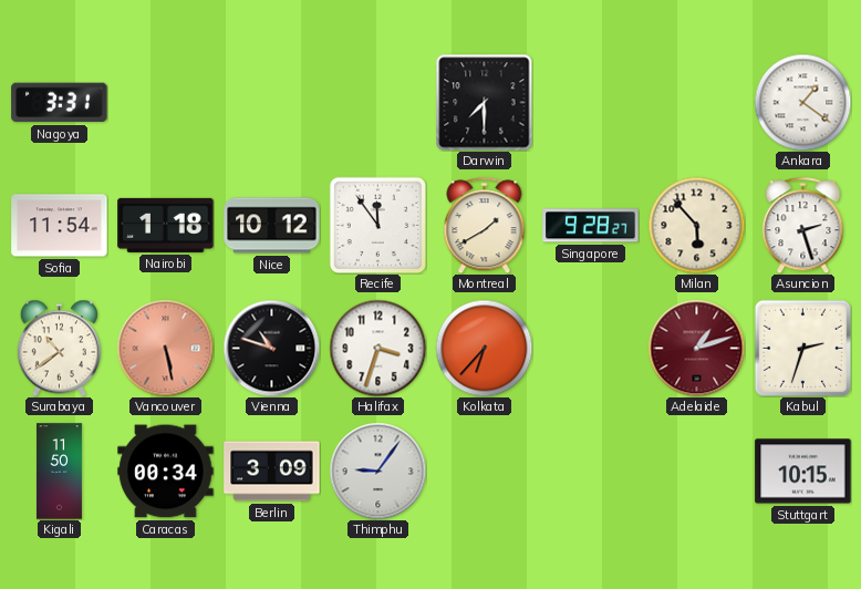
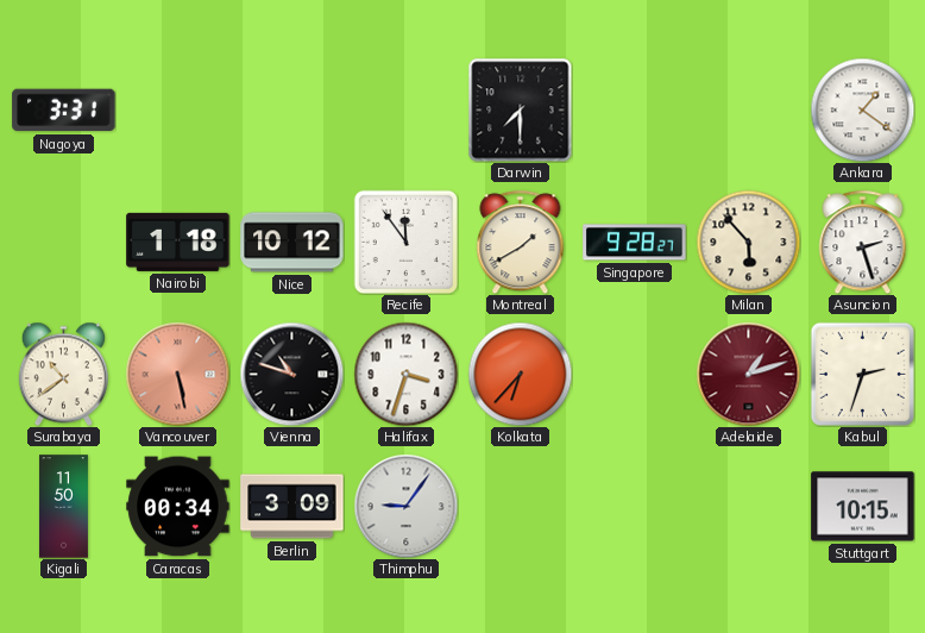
Sofia: 11:54 -> none (60, 226)
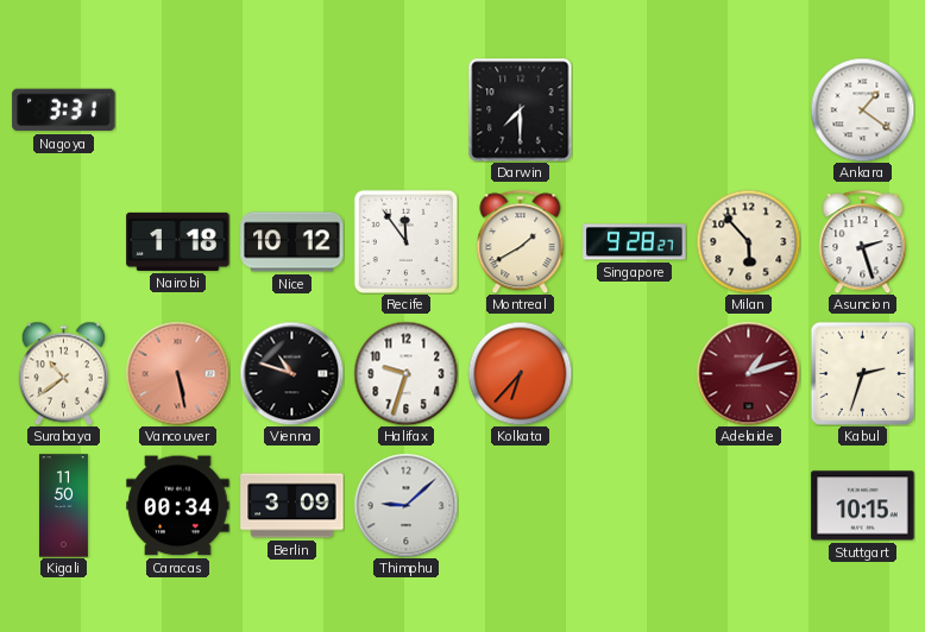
Halifax: 3:33 -> 9:33 (405, 373)
Thimphu: 9:06 -> 9:08 (405, 505)
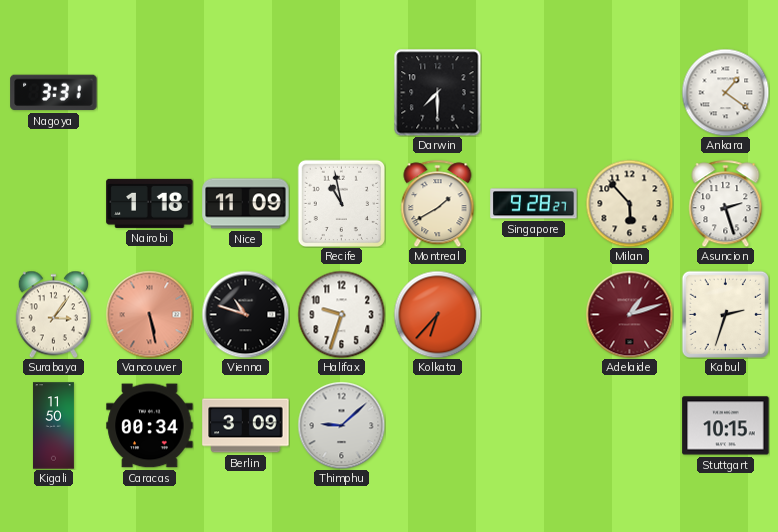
Nice: 10:12 -> 11:09 (246, 204)
Recife: 11:54 -> 10:58 (341, 203)
Surabaya: 10:39 -> 3:06 (53, 314)
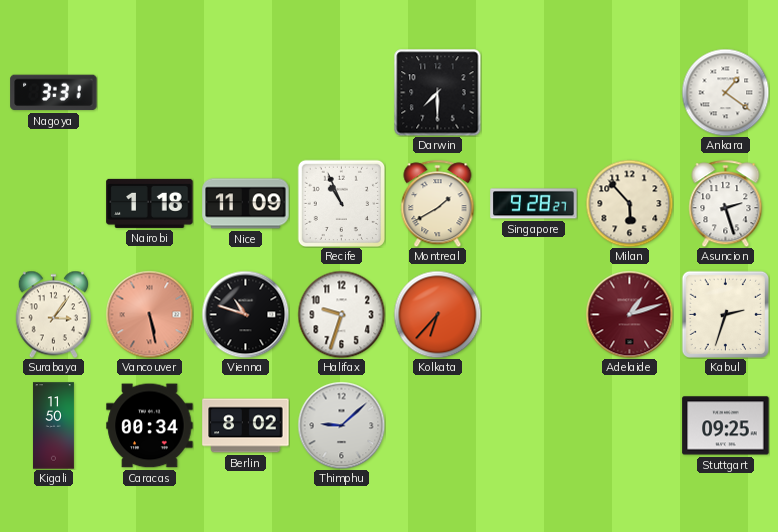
Recife: 10:58 -> 10:56 (341, 203)
Berlin: 3:09 -> 8:02 (246, 426)
Stuttgart: 10:15 -> 09:25 (726, 426)
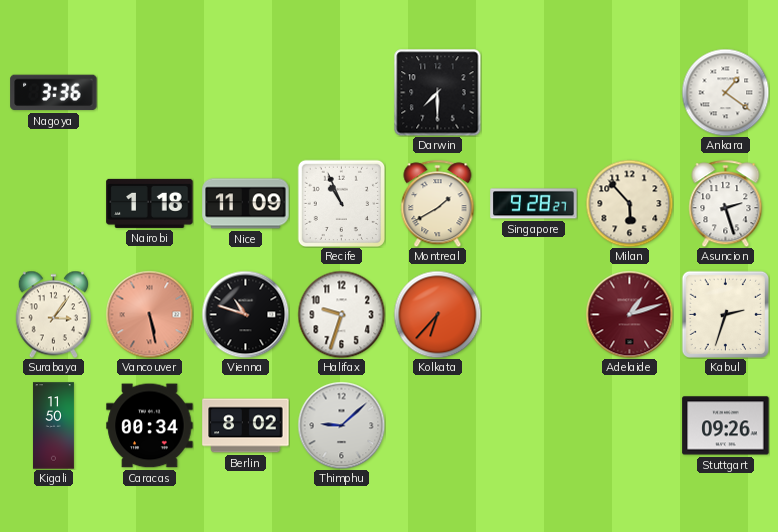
Nagoya: 3:31 -> 3:36 (54, 93)
Stuttgart: 09:25 -> 09:26 (726, 426)
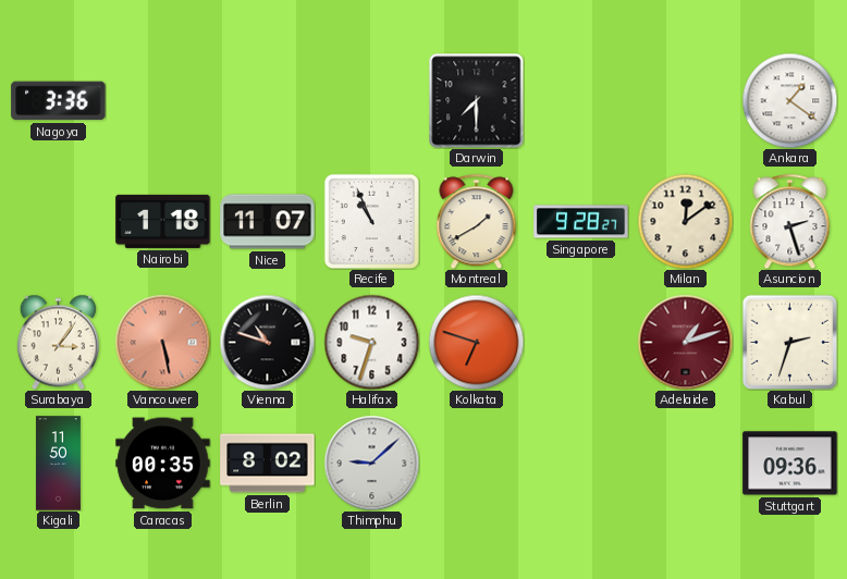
Nice: 11:09 -> 11:07 (268, 222)
Milan: 5:53 -> 12:09 (685, 221)
Kolkata: 6:37 -> 6:48 (476, 342)
Caracas: 00:34 -> 00:35 (163, 464)
Stuttgart: 09:26 -> 09:36 (790, 464)
